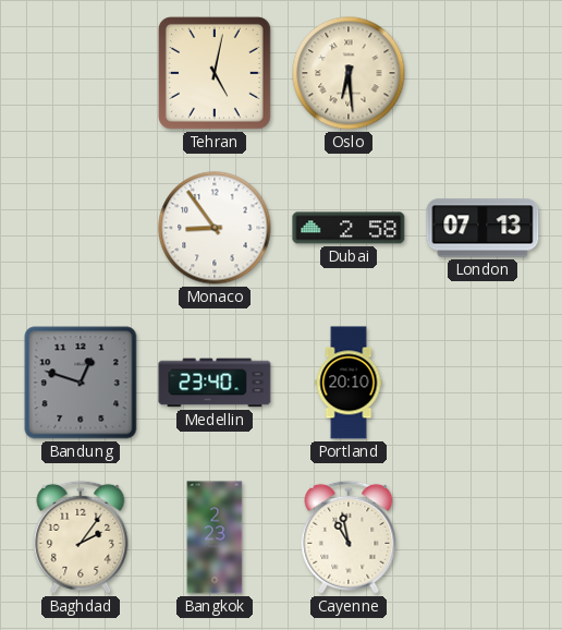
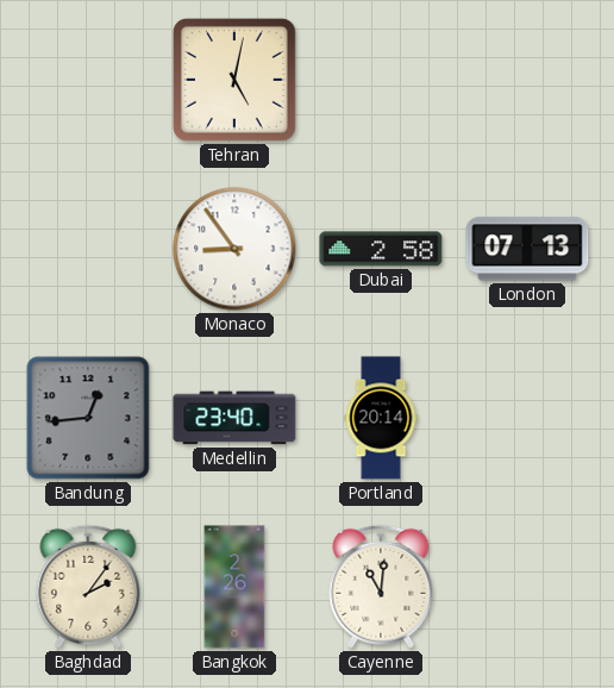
Oslo: 6:29 -> none (349, 73)
Bandung: 12:48 -> 12:44 (88, 418)
Portland: 20:10 -> 20:14 (381, 418)
Bangkok: 2:23 -> 2:26 (234, 587)
Cayenne: 10:58 -> 11:01 (381, 587)
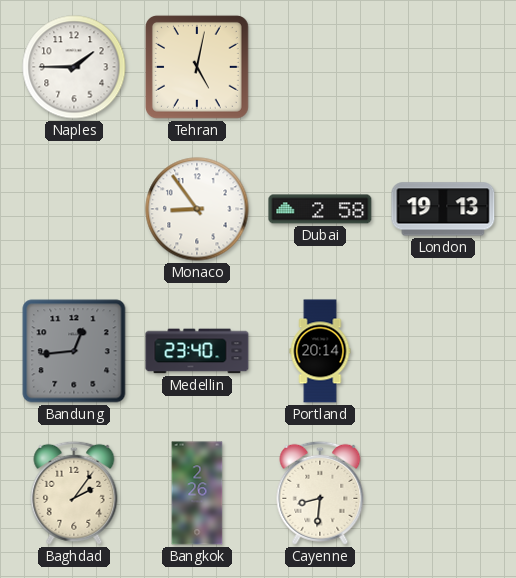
Naples: none -> 1:45 (74, 67)
London: 07:13 -> 19:13 (443, 209)
Cayenne: 11:01 -> 8:31 (320, 493)
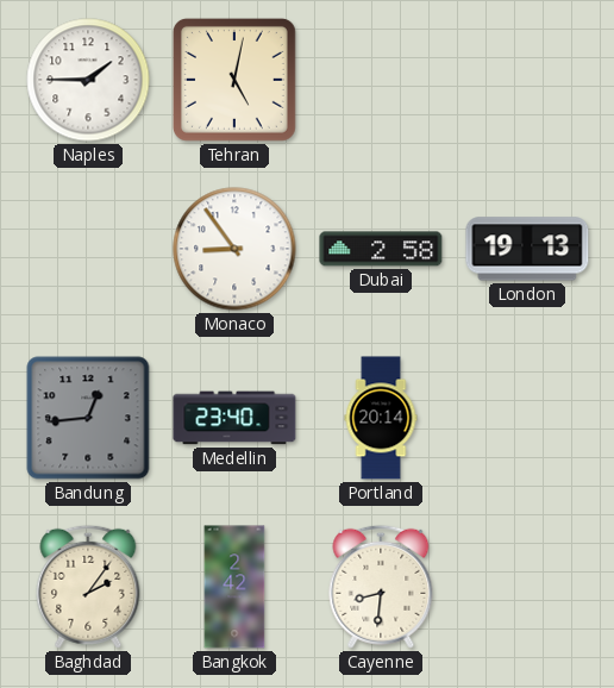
Bangkok: 2:26 -> 2:42 (234, 587)
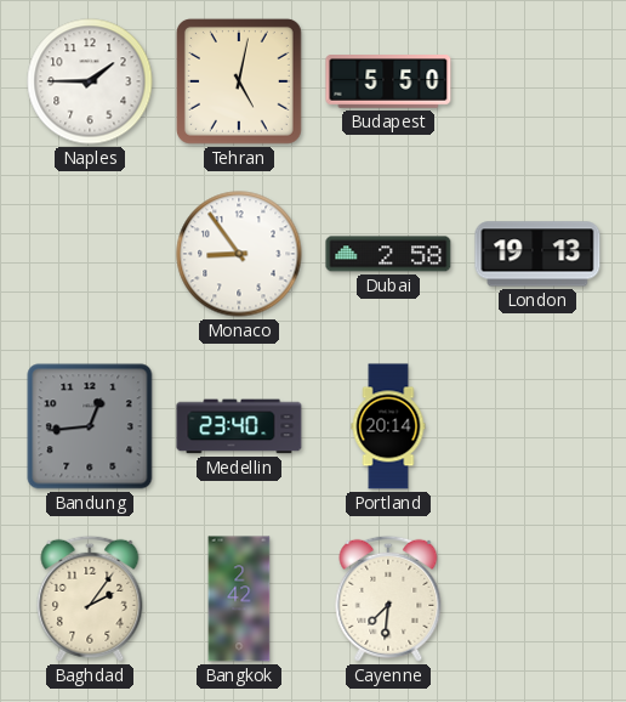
Budapest: none -> 5:50 (388, 83)
Cayenne: 8:31 -> 7:31 (388, 599)
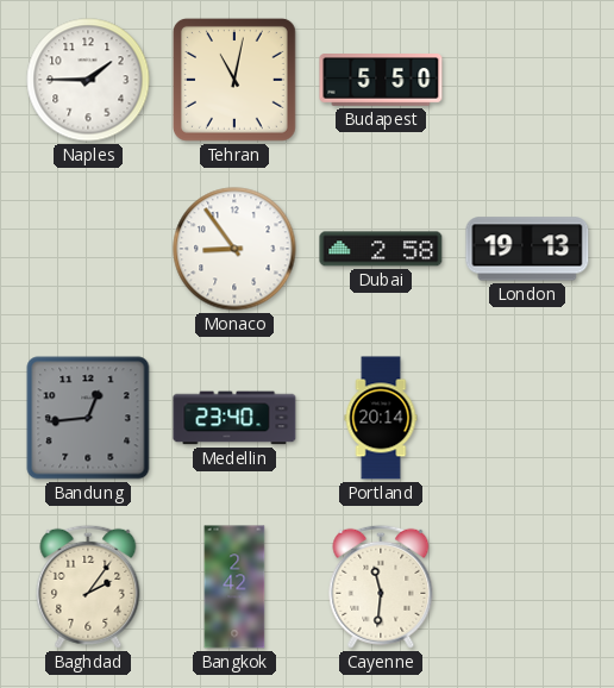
Tehran: 5:02 -> 11:02 (234, 80)
Cayenne: 7:31 -> 11:31 (381, 587)
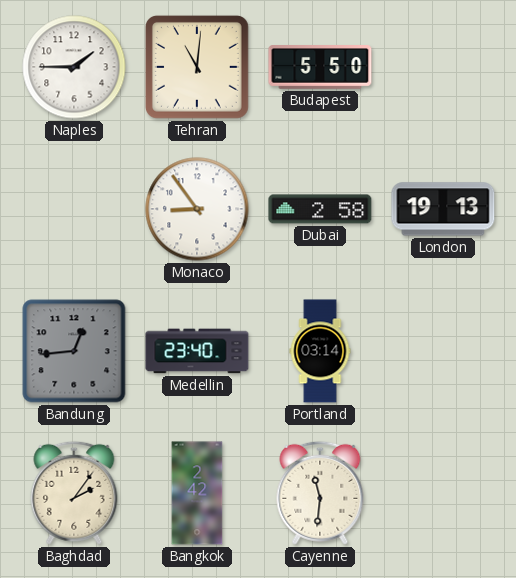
Tehran: 11:02 -> 11:01 (197, 67)
Portland: 20:14 -> 03:14 (320, 351)
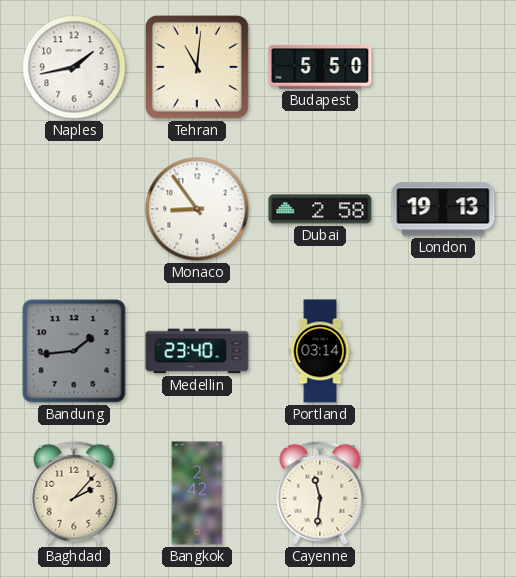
Naples: 1:45 -> 1:43 (74, 67)
Bandung: 12:44 -> 1:44 (74, 351)
Baghdad: 2:06 -> 2:07 (74, 493)
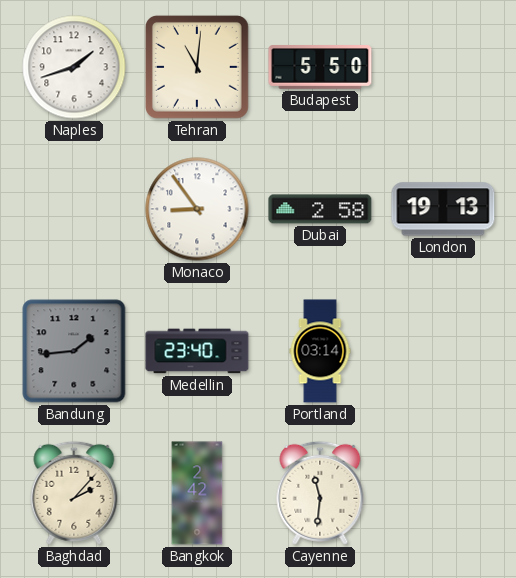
Naples: 1:43 -> 1:42 (74, 67)
